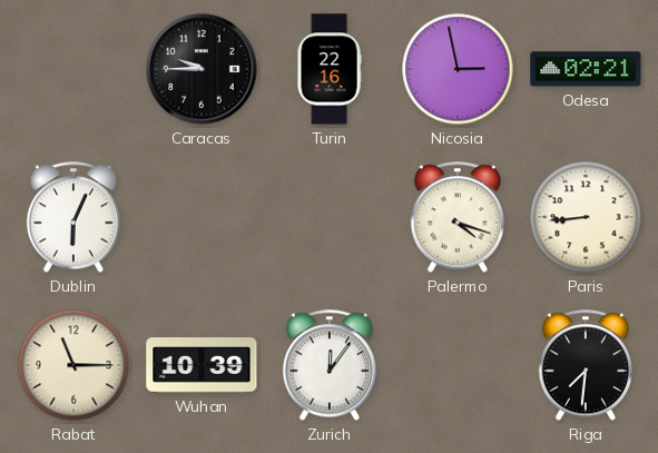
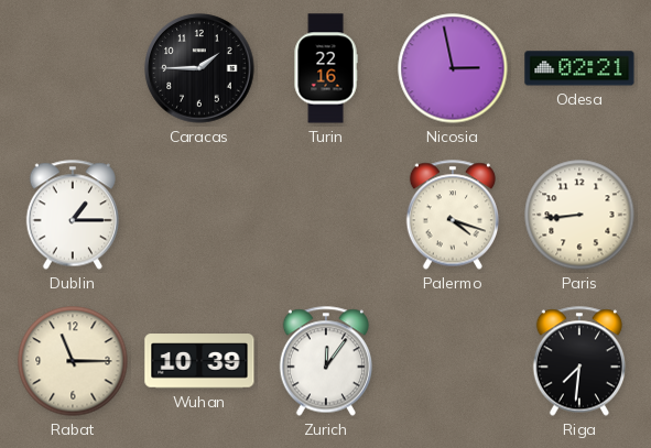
Caracas: 9:45 -> 1:45 (199, 68)
Dublin: 6:04 -> 1:15 (72, 215)
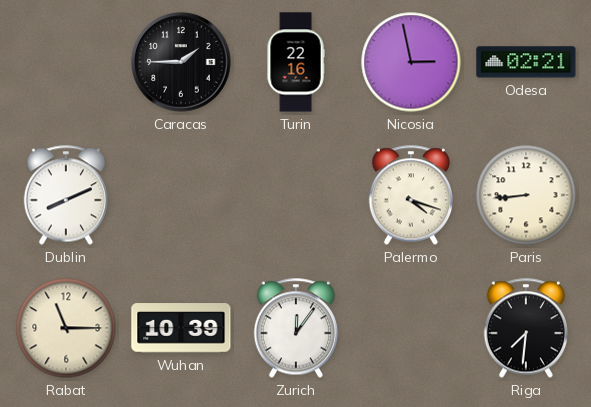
Dublin: 1:15 -> 8:11 (65, 195)
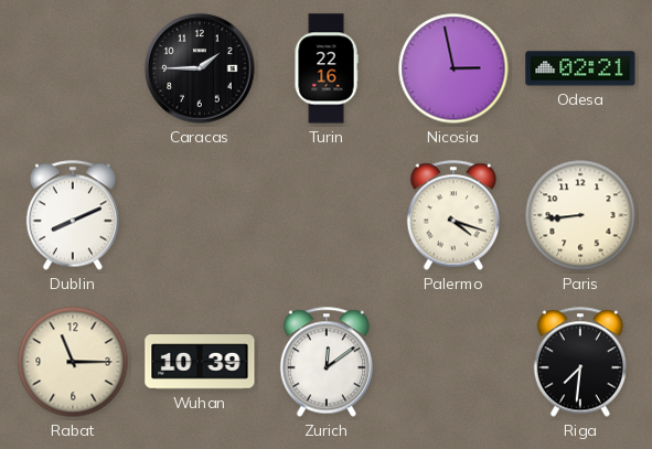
Zurich: 12:06 -> 12:09 (325, 362)
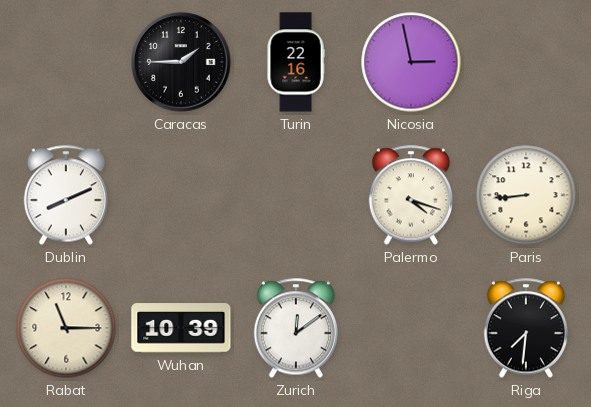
Odesa: 02:21 -> none (580, 68)
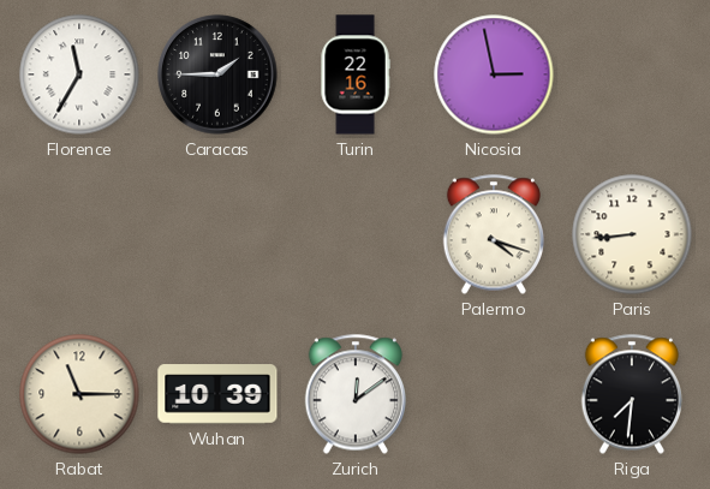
Florence: none -> 11:35 (79, 74)
Dublin: 8:11 -> none (65, 195)
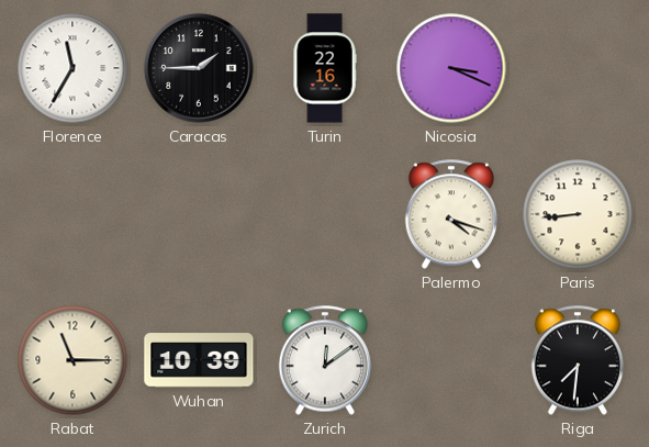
Nicosia: 2:58 -> 3:19 (451, 68)
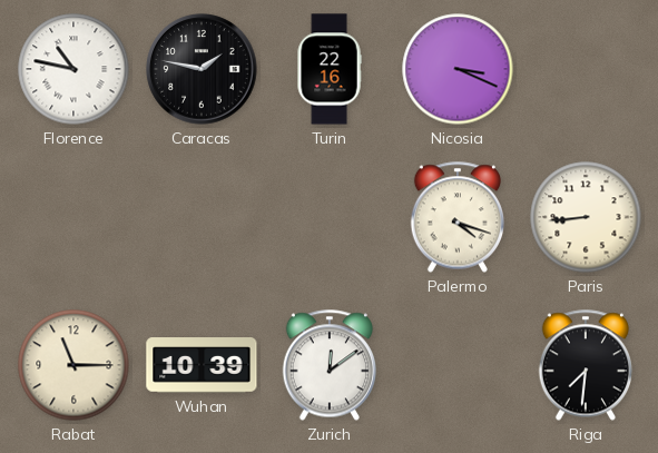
Florence: 11:35 -> 10:47 (73, 69)
Caracas: 1:45 -> 1:47 (202, 69)
